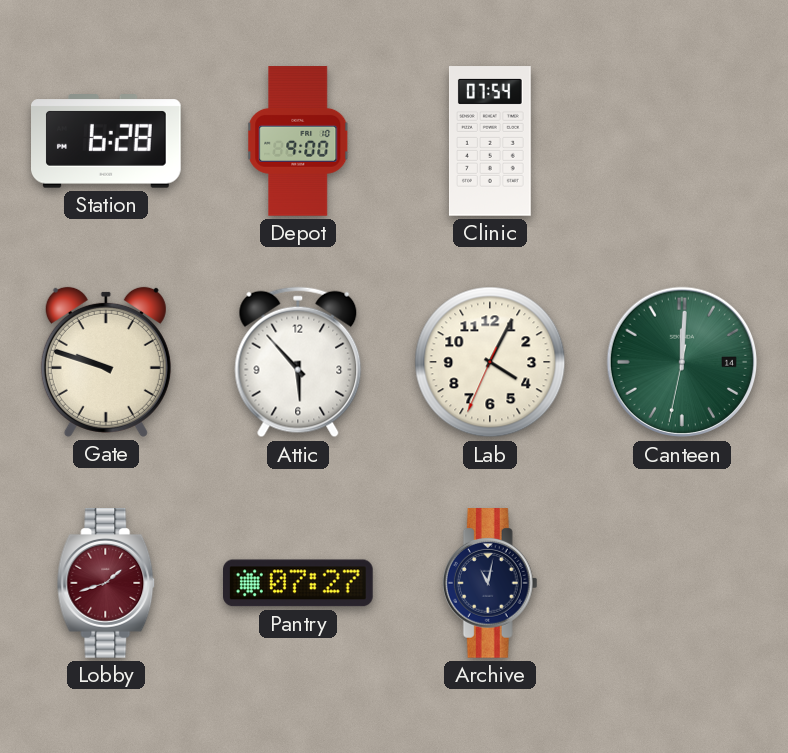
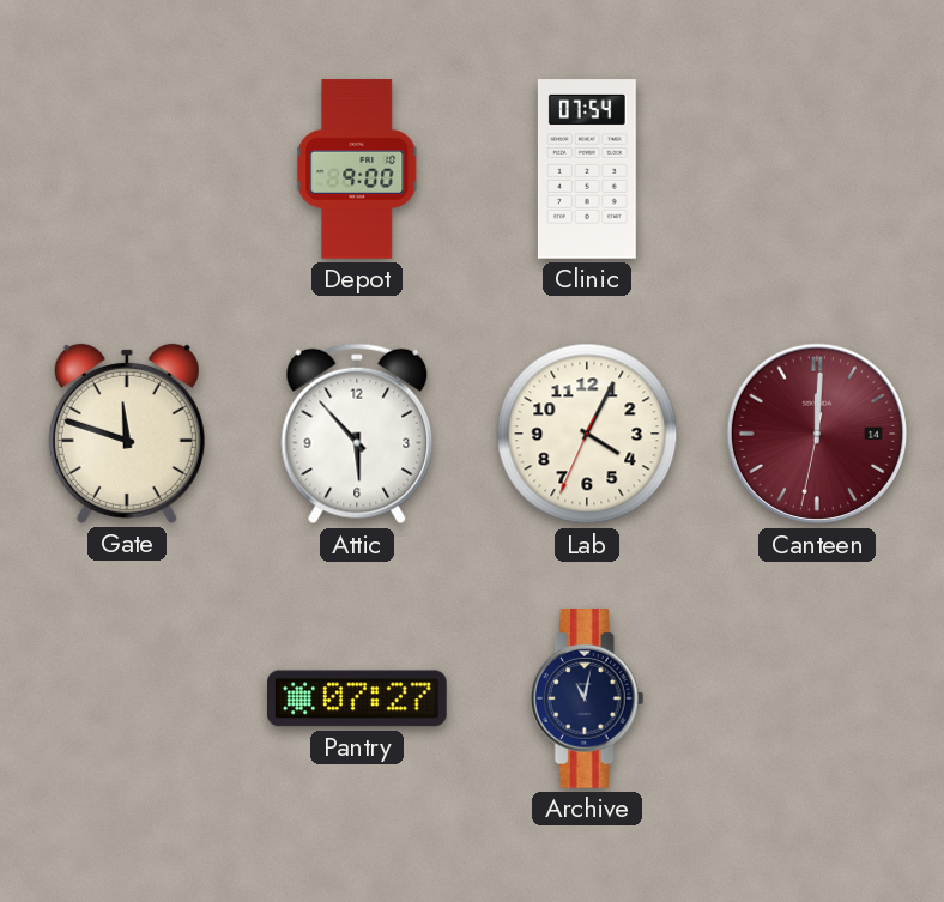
Station: 6:28 -> none (107, 141)
Gate: 9:48 -> 11:48 (127, 434)
Canteen dial: green -> burgundy (816, 434)
Lobby: 1:42 -> none (106, 584)
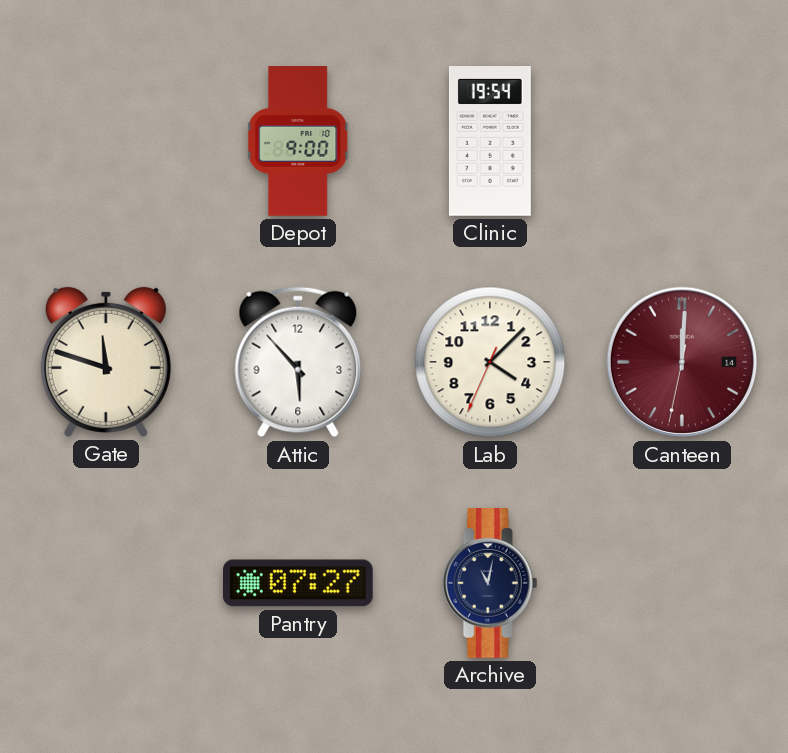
Clinic: 07:54 -> 19:54 (490, 141)
Lab: 4:04 -> 4:07 (490, 362)
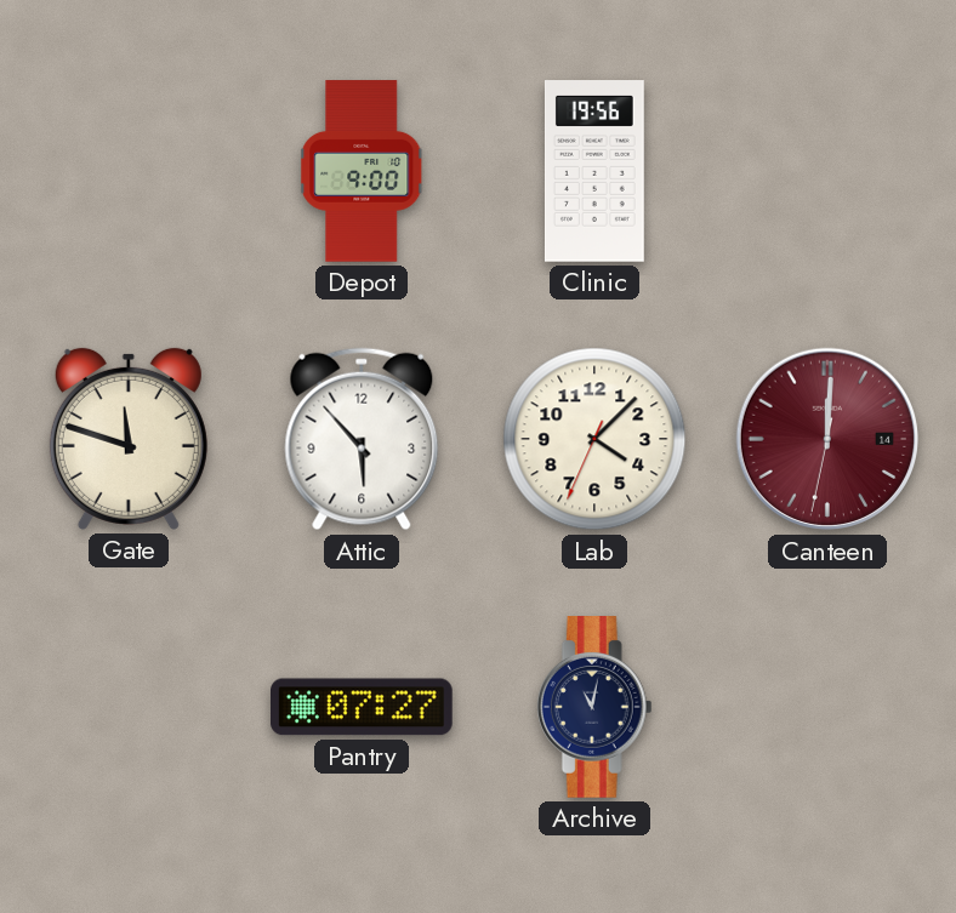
Clinic: 19:54 -> 19:56 (594, 171)
